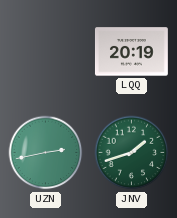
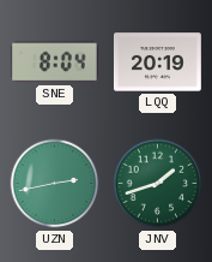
SNE: none -> 8:04 (54, 62)
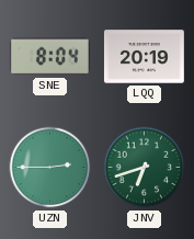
UZN: 2:43 -> 2:45 (50, 168)
JNV: 1:42 -> 6:42 (145, 168)
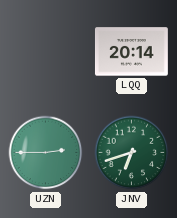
SNE: 8:04 -> none (49, 57)
LQQ: 20:19 -> 20:14 (132, 52)
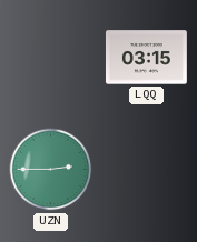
LQQ: 20:14 -> 03:15 (147, 58)
JNV: 6:42 -> none (132, 153)
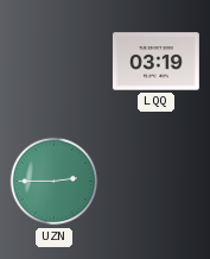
LQQ: 03:15 -> 03:19 (157, 62)
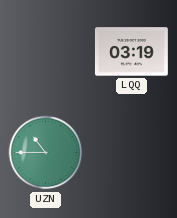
UZN: 2:45 -> 10:45 (46, 153)
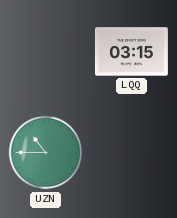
LQQ: 03:19 -> 03:15 (132, 52)
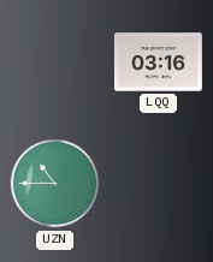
LQQ: 03:15 -> 03:16 (159, 62)
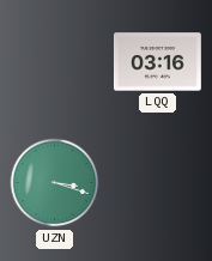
UZN: 10:45 -> 3:18 (55, 183)
